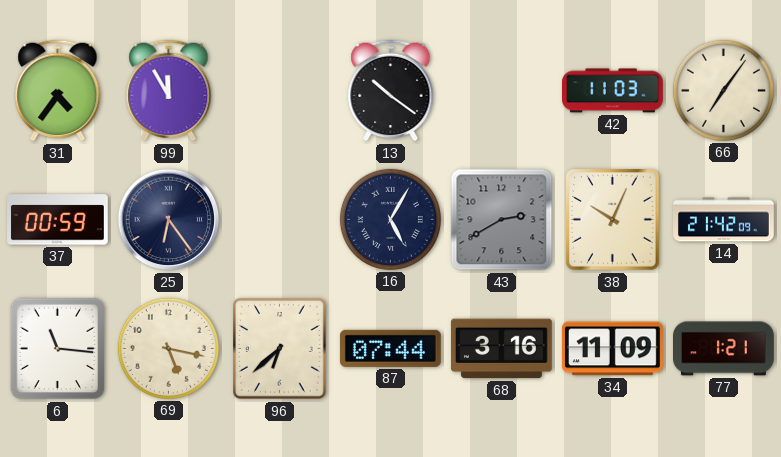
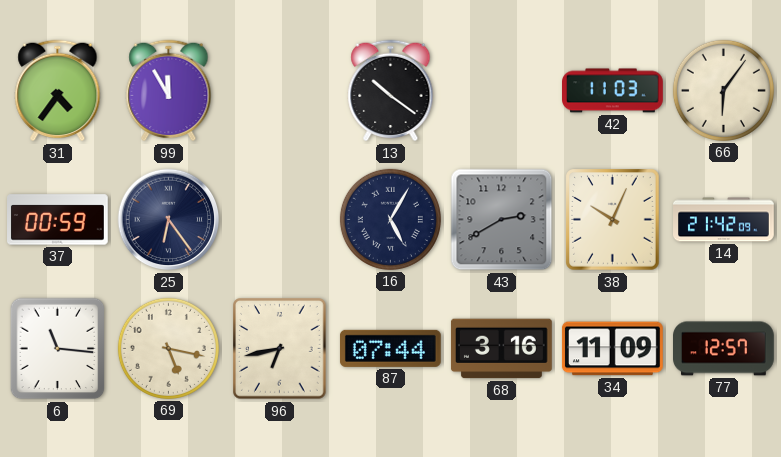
66: 7:06 -> 6:06 (723, 90)
96: 6:38 -> 6:43 (280, 349)
77: 1:21 -> 12:57 (724, 349)
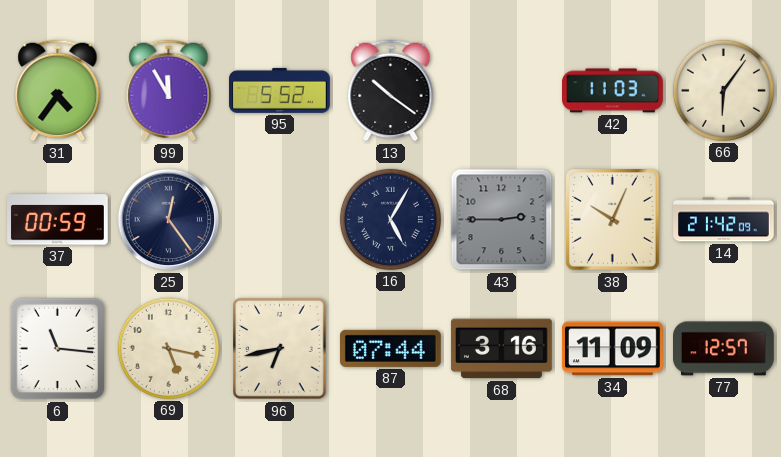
95: none -> 5:52 (280, 90)
25: 6:24 -> 12:24 (169, 220)
43: 2:40 -> 2:45 (502, 220)
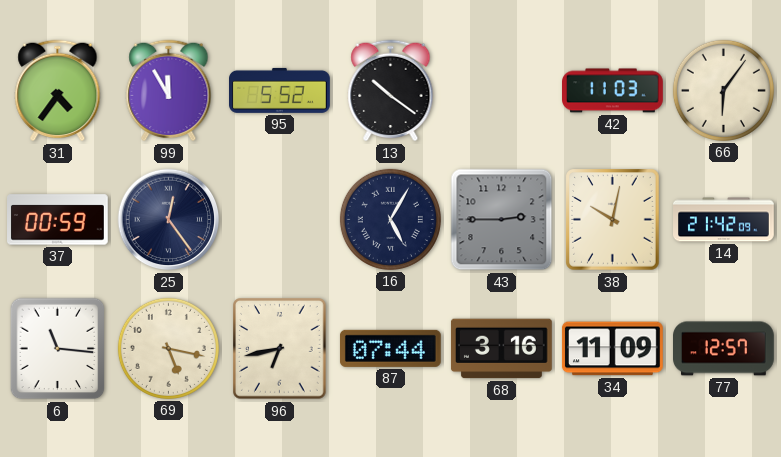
38: 10:04 -> 10:02 (613, 220)
